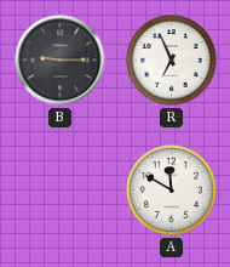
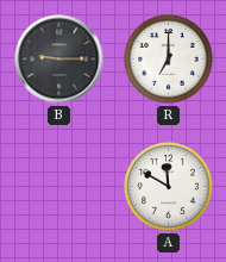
R: 6:56 -> 7:00 (169, 60)
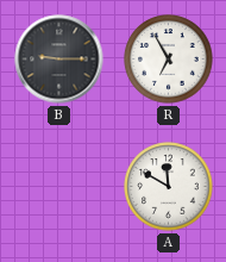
R: 7:00 -> 6:55 (169, 60)
